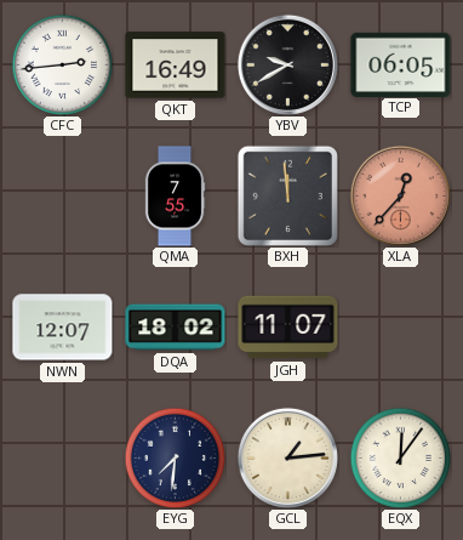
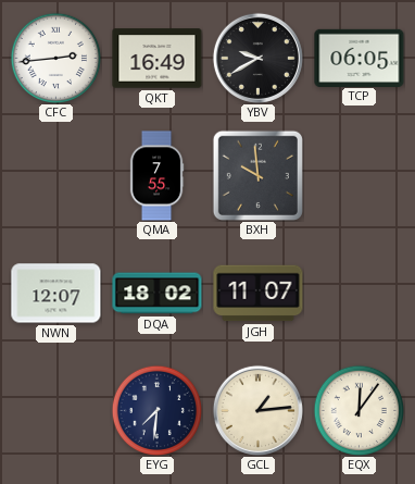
BXH: 11:59 -> 9:59 (257, 175)
XLA: 12:37 -> none (400, 195)
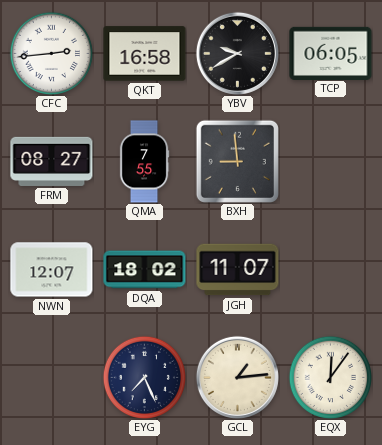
QKT: 16:49 -> 16:58 (145, 54)
FRM: none -> 08:27 (52, 161)
BXH: 9:59 -> 8:59 (237, 161)
EYG: 7:31 -> 7:26 (144, 377)
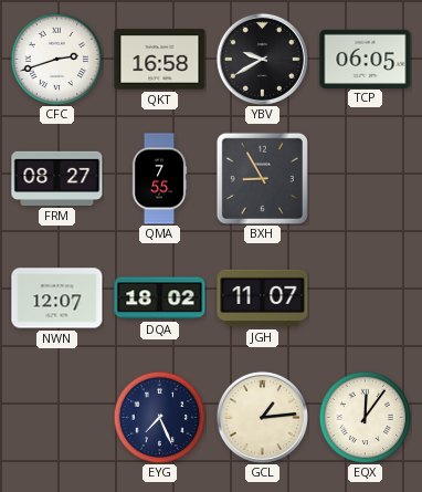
CFC: 2:44 -> 2:42 (56, 59)
BXH: 8:59 -> 8:55 (262, 178)
